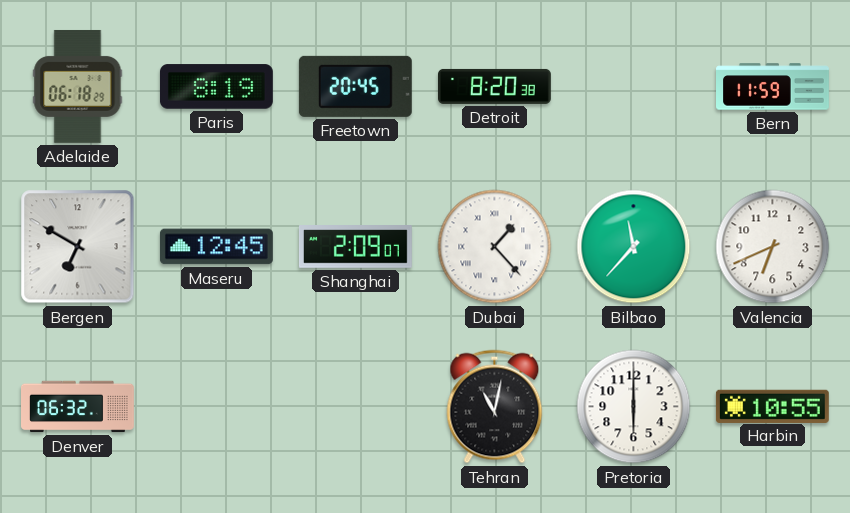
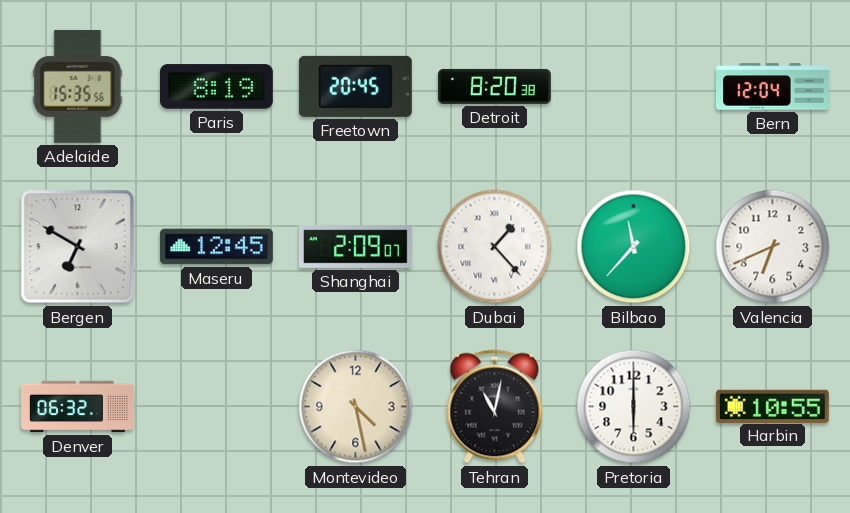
Adelaide: 06:18 -> 15:35 (78, 86)
Bern: 11:59 -> 12:04 (773, 87)
Montevideo: none -> 4:28 (356, 407)
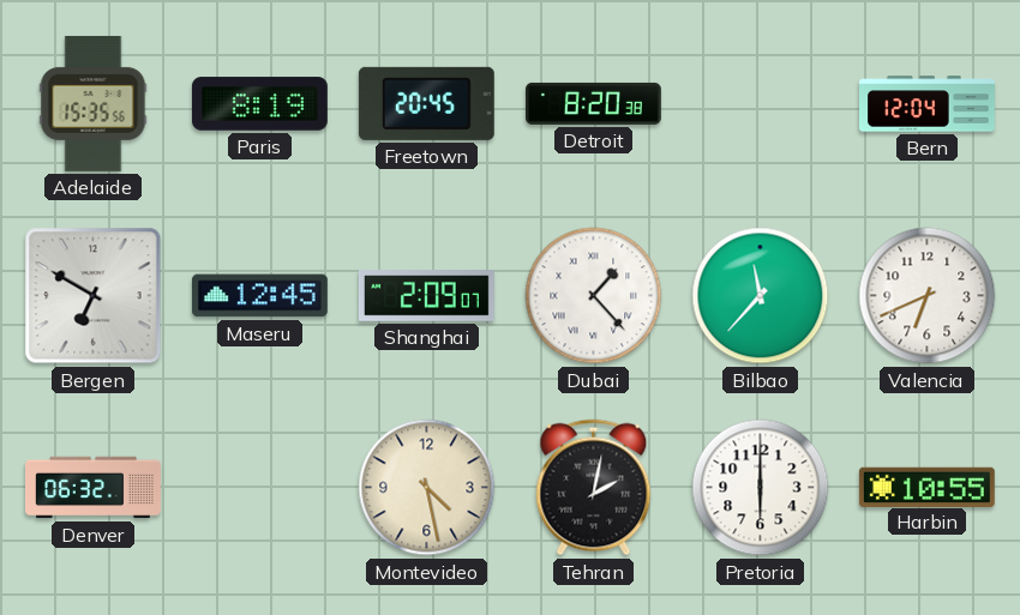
Tehran: 11:02 -> 2:02 (594, 488)
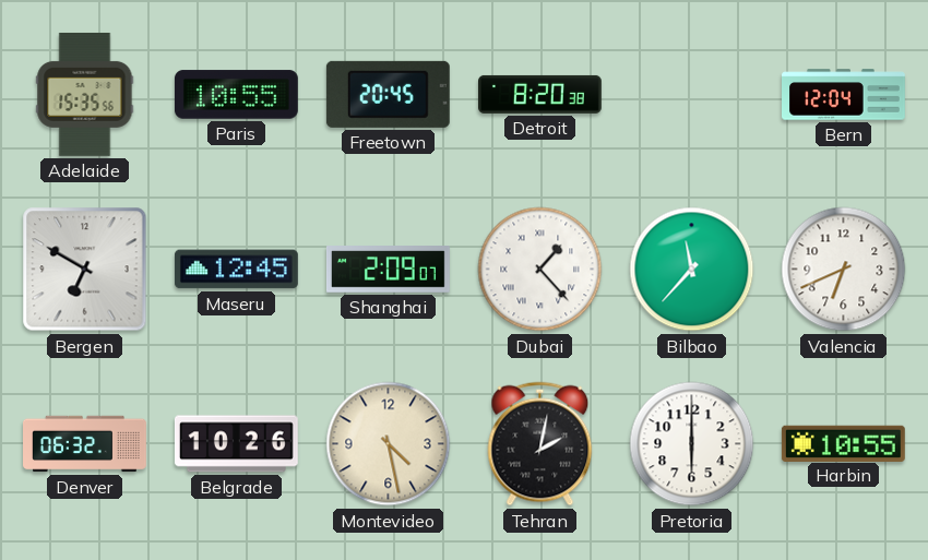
Paris: 8:19 -> 10:55 (236, 95)
Belgrade: none -> 10:26 (236, 444)
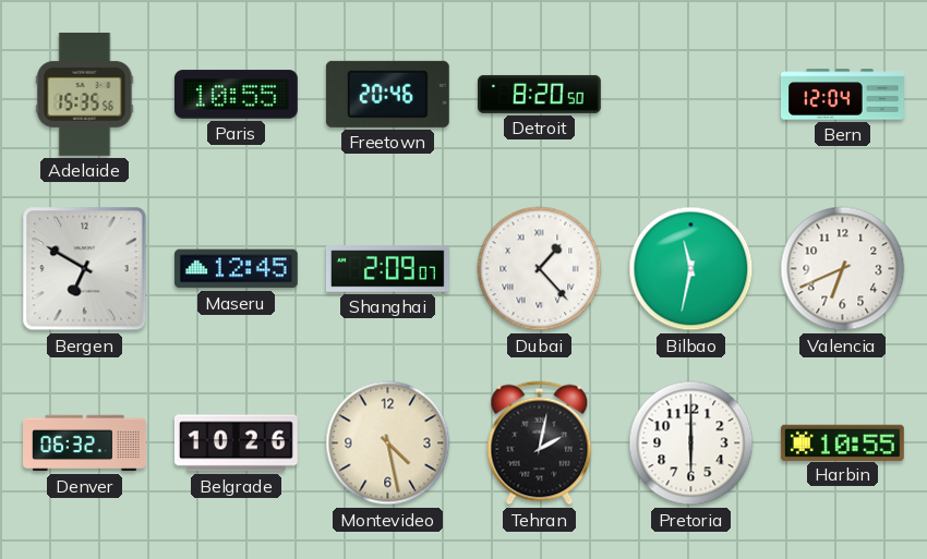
Freetown: 20:45 -> 20:46 (387, 94)
Detroit: 8:20:38 -> 8:20:50 (540, 94)
Bilbao: 11:37 -> 11:32 (691, 269)
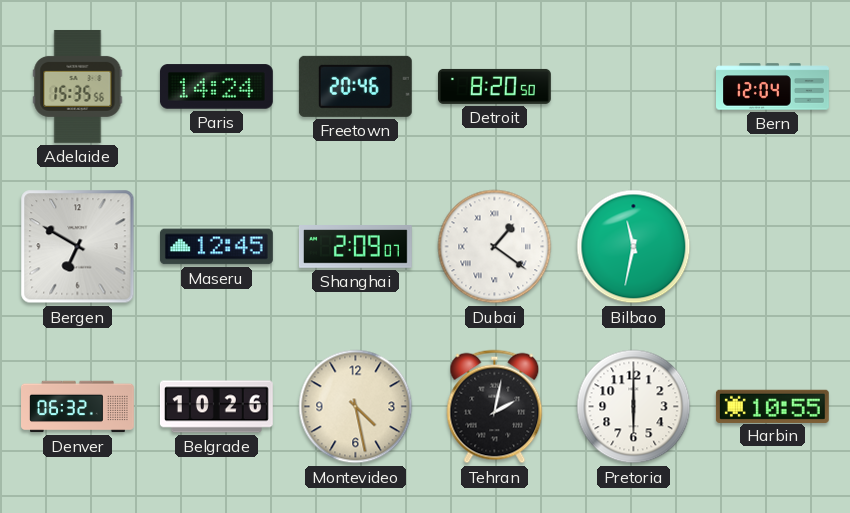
Paris: 10:55 -> 14:24 (216, 87)
Dubai: 1:23 -> 1:21 (495, 247)
Valencia: 6:41 -> none (843, 269)
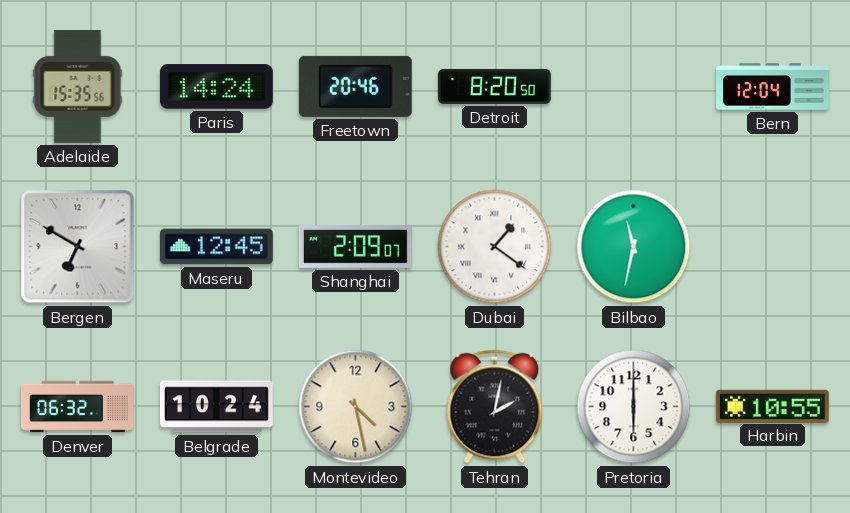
Belgrade: 10:26 -> 10:24 (216, 407)
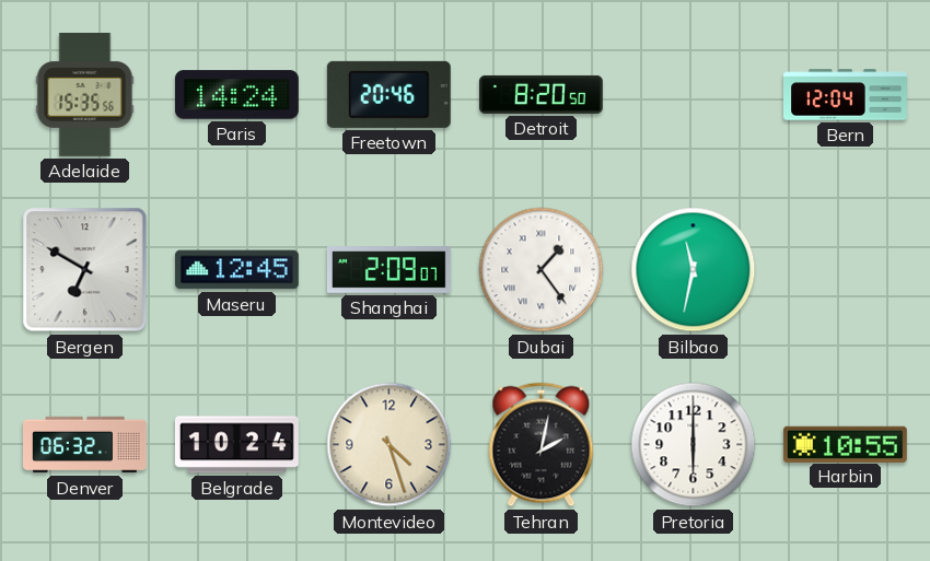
Dubai: 1:21 -> 1:24 (542, 270)
Montevideo: 4:28 -> 4:27 (390, 445)
